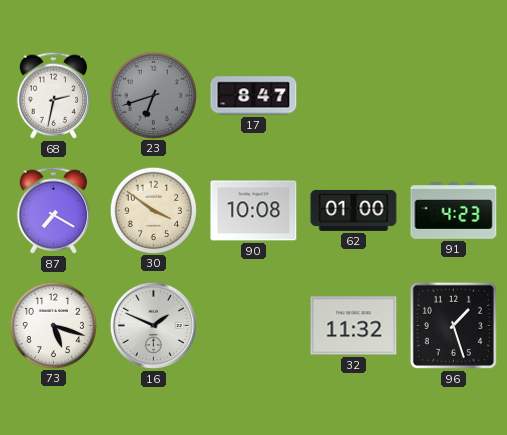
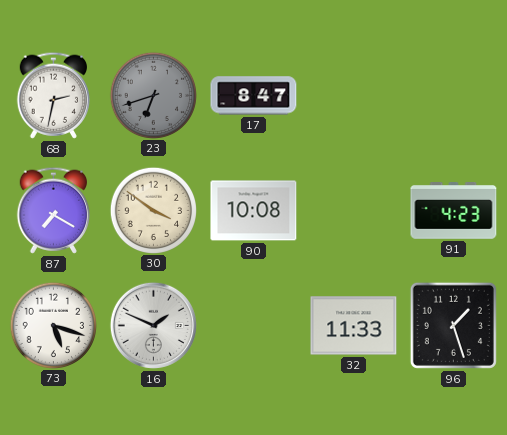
62: 01:00 -> none (354, 210)
32: 11:32 -> 11:33 (354, 326)
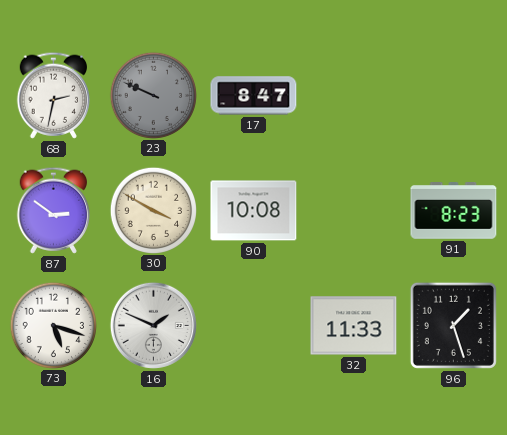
23: 6:42 -> 9:49 (153, 95)
87: 7:20 -> 2:51 (54, 210)
30: 3:51 -> 3:50 (153, 210)
91: 4:23 -> 8:23 (454, 211)
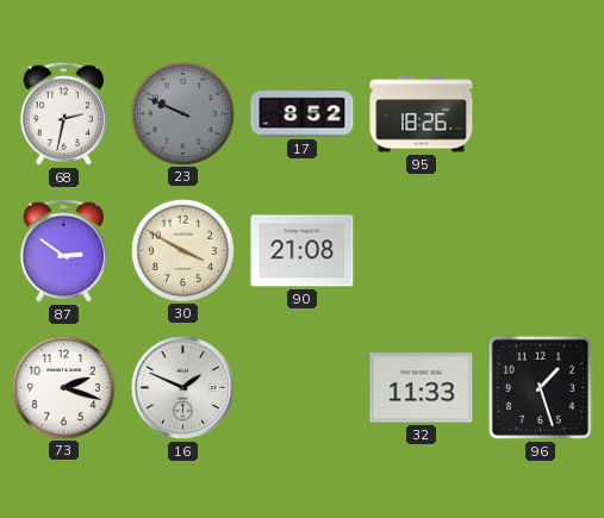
17: 8:47 -> 8:52 (303, 114)
95: none -> 18:26 (422, 114)
90: 10:08 -> 21:08 (303, 251)
91: 8:23 -> none (454, 211)
73: 5:18 -> 2:18 (63, 387)
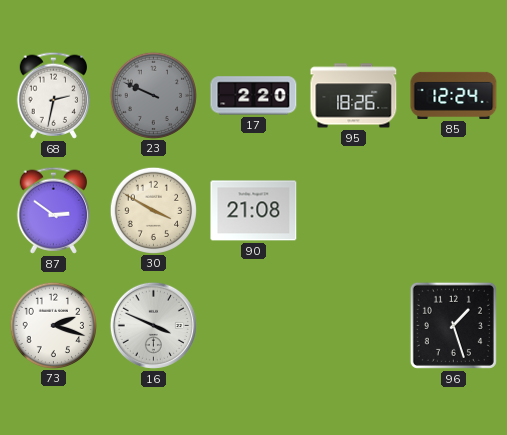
17: 8:52 -> 2:20 (254, 96)
85: none -> 12:24 (454, 95)
16: 1:49 -> 3:49 (153, 325)
32: 11:33 -> none (422, 388)
